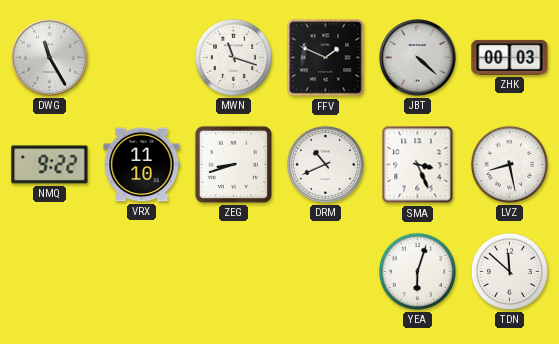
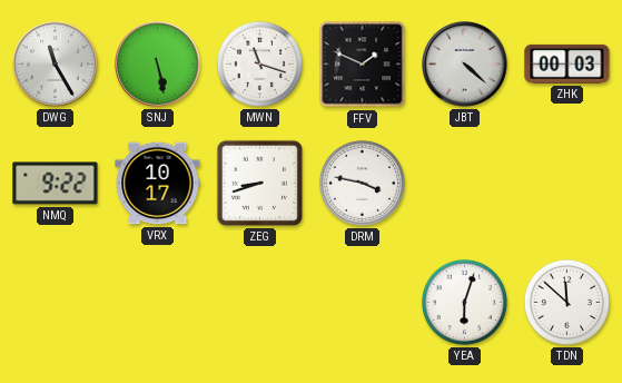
SNJ: none -> 5:28 (158, 65)
VRX: 11:10 -> 10:17 (158, 184)
DRM: 10:41 -> 3:47 (362, 183)
SMA: 3:26 -> none (418, 165)
LVZ: 8:28 -> none (509, 164)
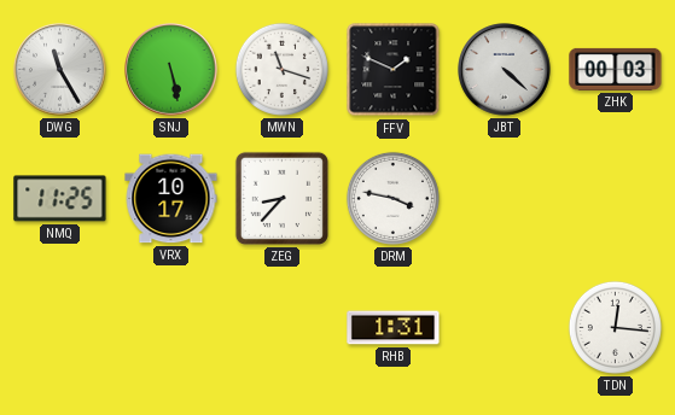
NMQ: 9:22 -> 11:25 (60, 199)
ZEG: 8:42 -> 8:37 (281, 198)
RHB: none -> 1:31 (394, 328)
YEA: 6:03 -> none (464, 302)
TDN: 11:52 -> 12:16 (615, 327)
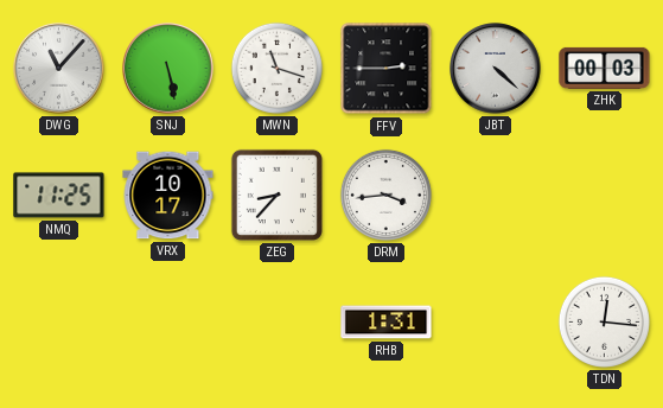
DWG: 11:25 -> 11:07 (59, 69)
FFV: 1:49 -> 2:45 (387, 69)
DRM: 3:47 -> 3:44 (385, 195)
